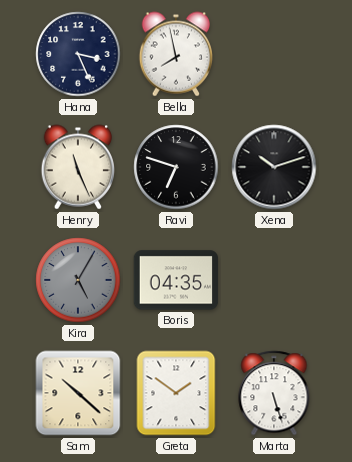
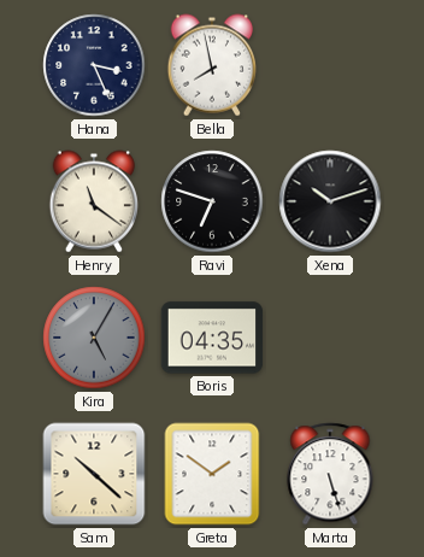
Henry: 11:26 -> 11:21 (93, 201)
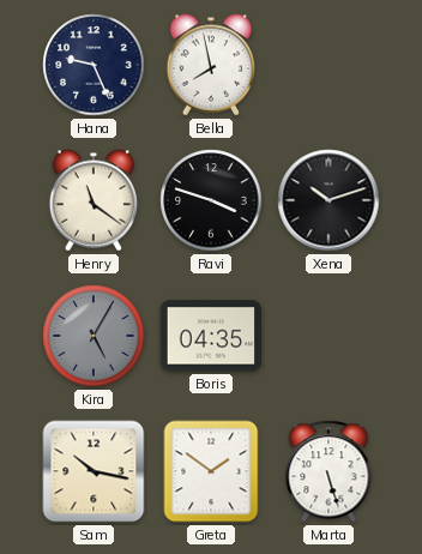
Hana: 3:26 -> 9:26 (94, 65)
Ravi: 6:48 -> 3:48 (211, 200)
Sam: 10:22 -> 10:17 (94, 471)
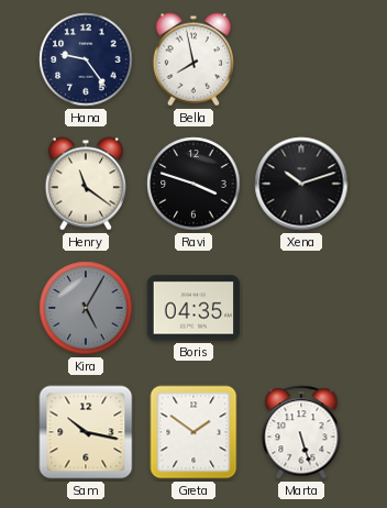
Hana: 9:26 -> 9:24 (86, 59)
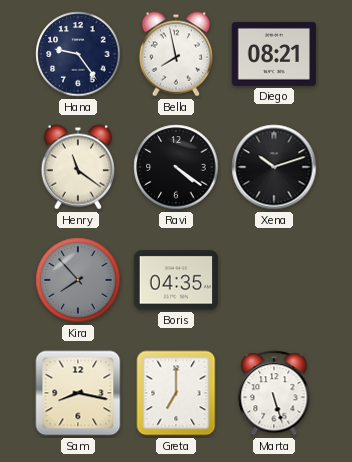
Diego: none -> 08:21 (274, 54)
Ravi: 3:48 -> 4:21 (176, 167)
Kira: 5:05 -> 7:53 (78, 280)
Sam: 10:17 -> 8:17 (78, 393)
Greta: 1:51 -> 7:00 (176, 393)
